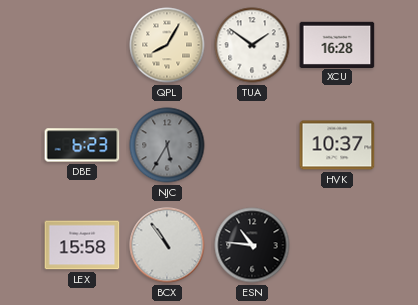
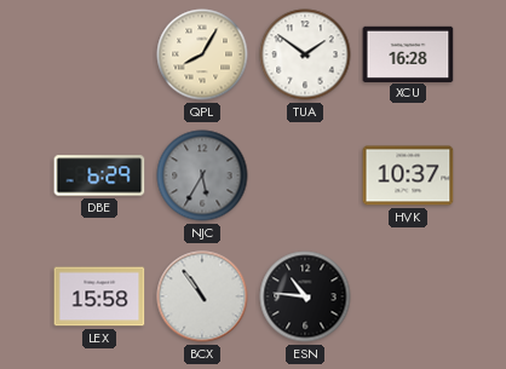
DBE: 6:23 -> 6:29 (99, 175)
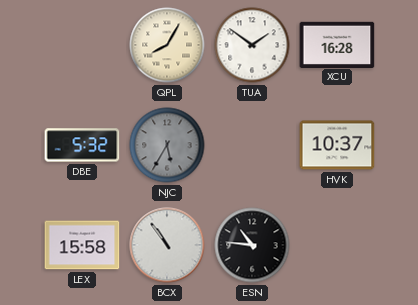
DBE: 6:29 -> 5:32 (82, 145)
